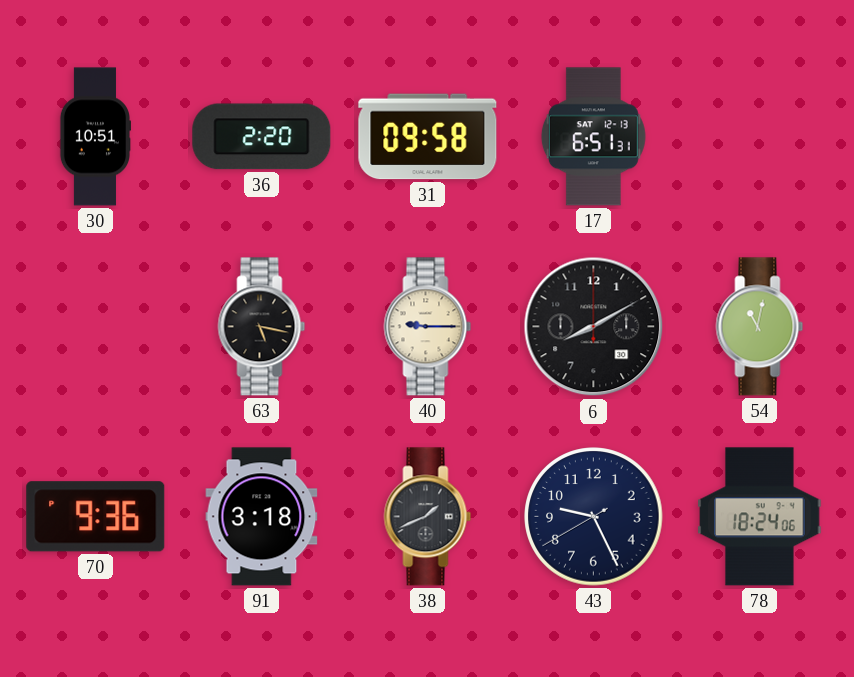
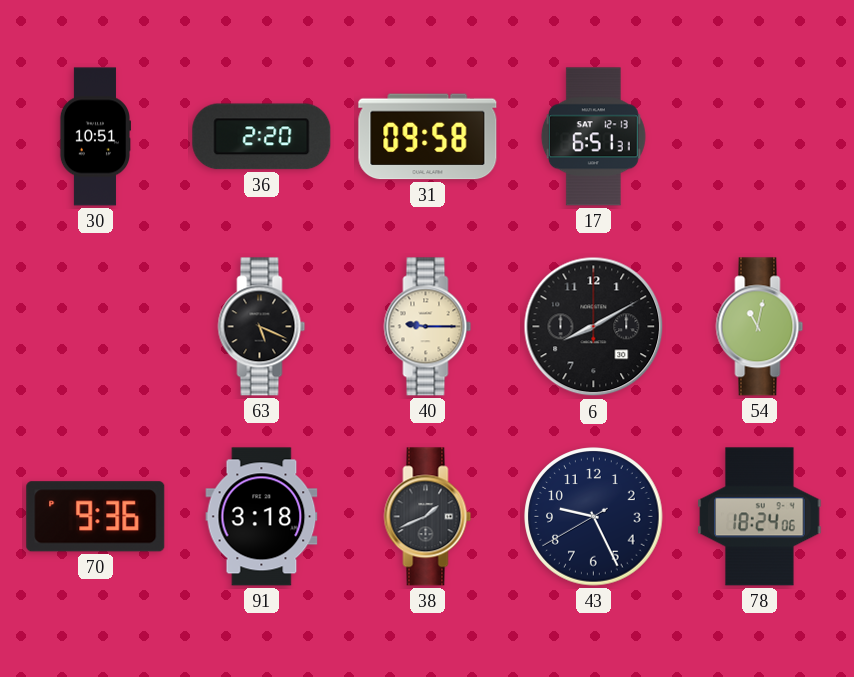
63: 5:17 -> 5:19 (262, 327)
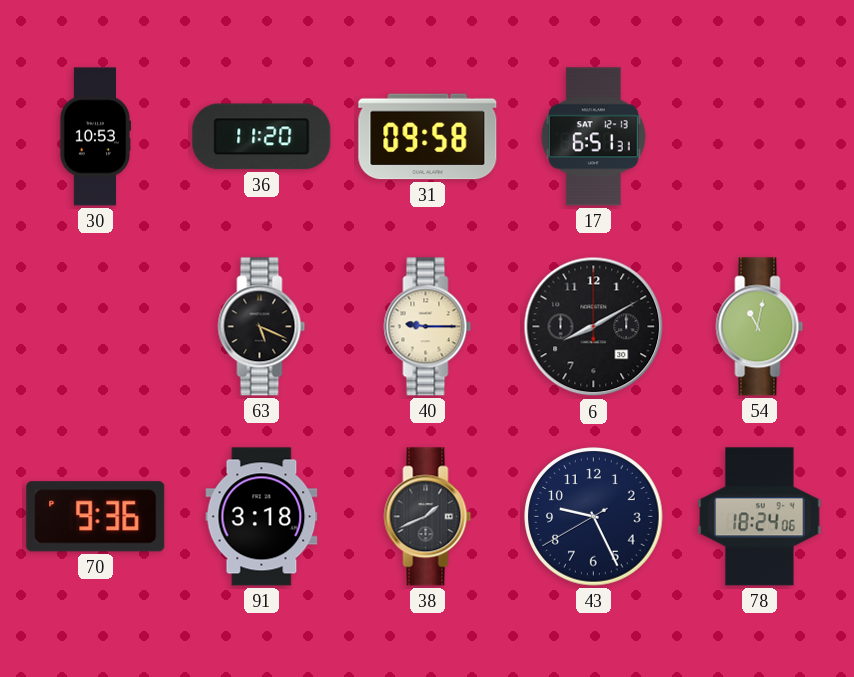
30: 10:51 -> 10:53 (95, 137)
36: 2:20 -> 11:20 (262, 137)
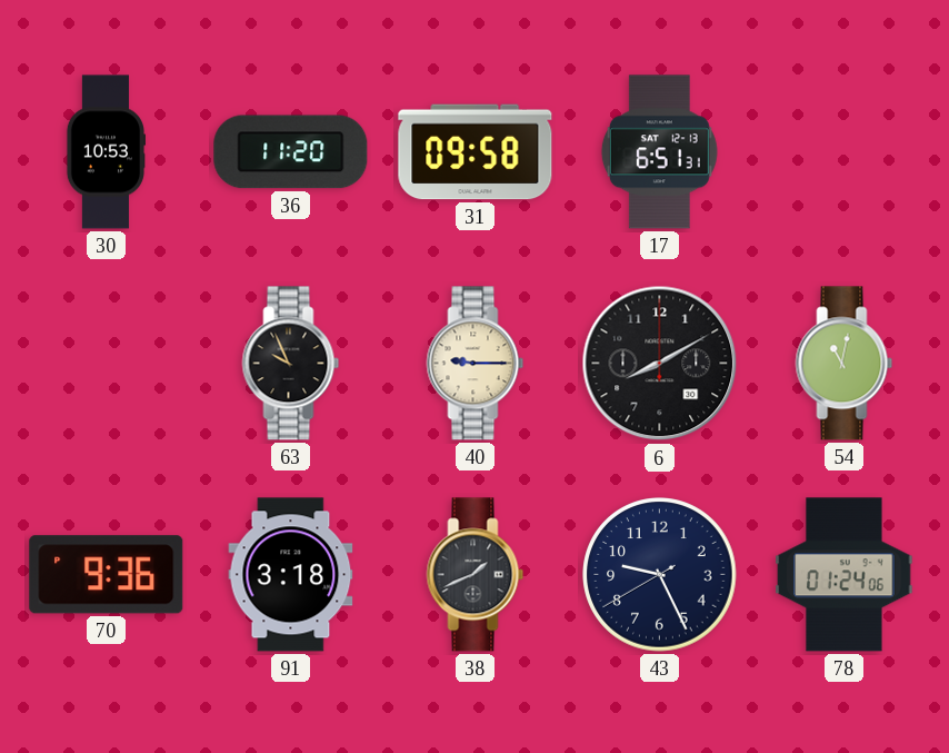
63: 5:19 -> 9:56 (291, 364)
78: 18:24 -> 01:24 (845, 575)
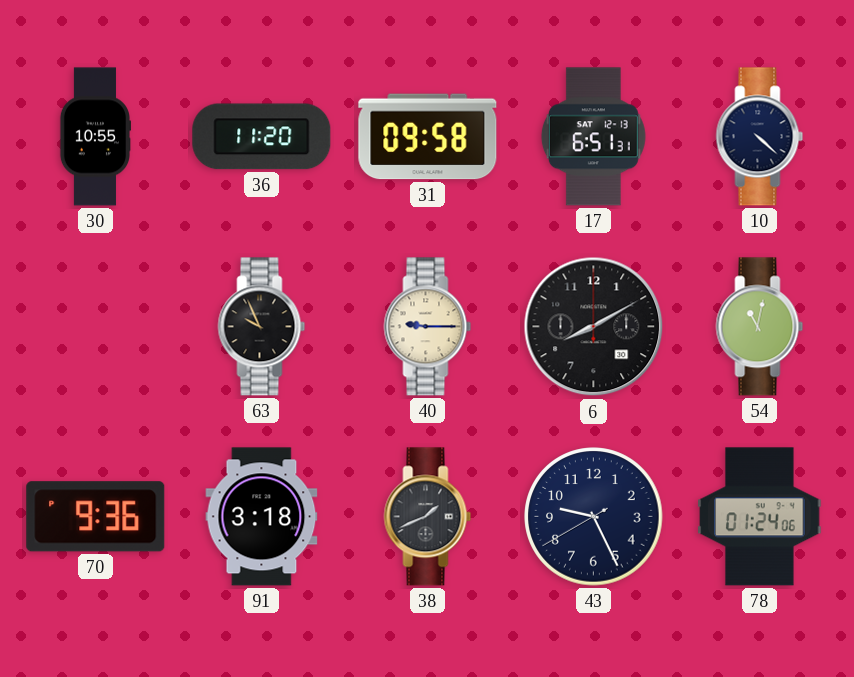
30: 10:53 -> 10:55 (95, 137)
10: none -> 4:22 (760, 137)
